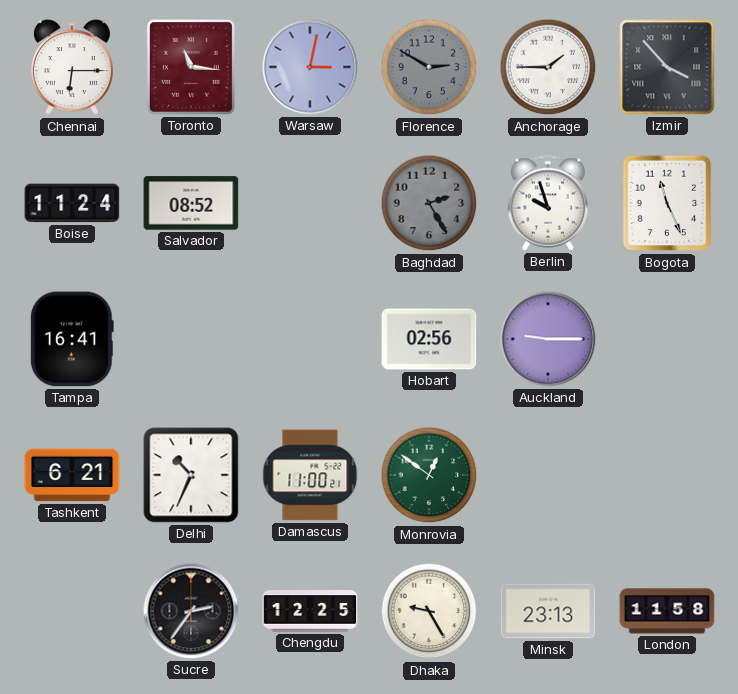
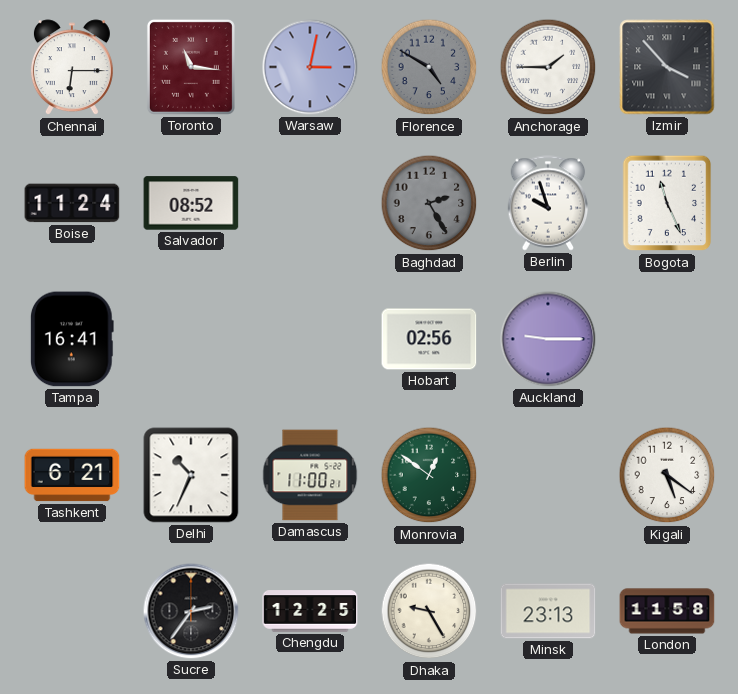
Florence: 2:50 -> 4:50 (429, 67)
Kigali: none -> 5:21 (667, 475)
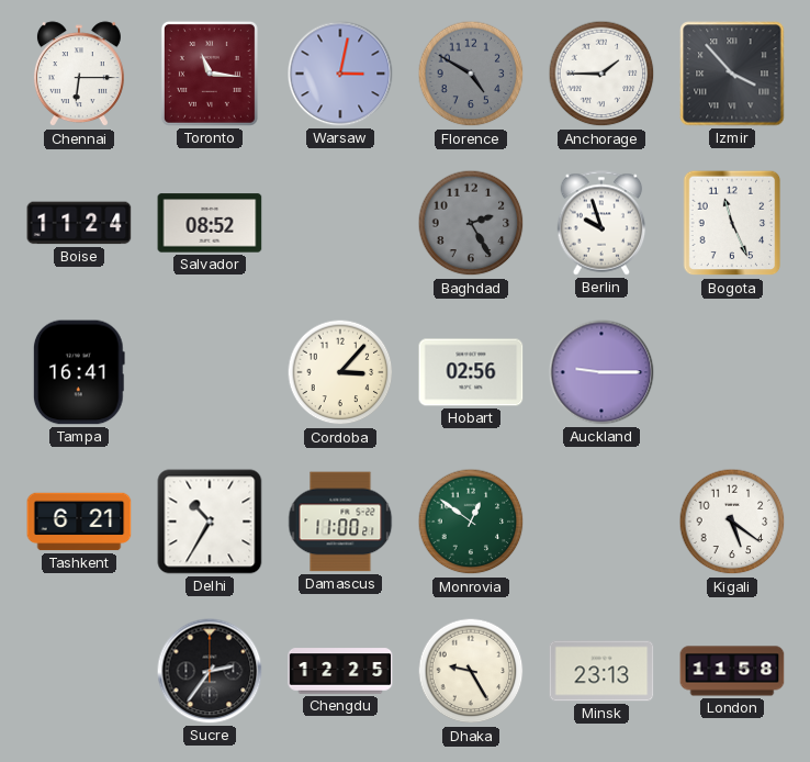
Cordoba: none -> 3:07 (340, 372)
Delhi: 10:34 -> 10:35 (210, 522)
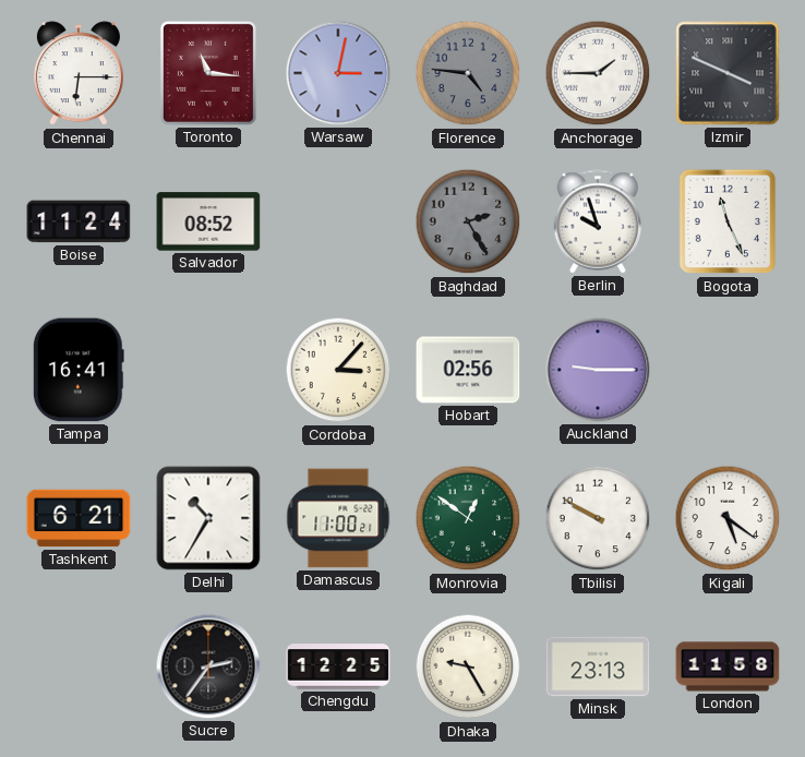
Florence: 4:50 -> 4:46 (468, 73)
Izmir: 3:53 -> 3:49 (728, 73)
Tbilisi: none -> 9:50 (598, 518)
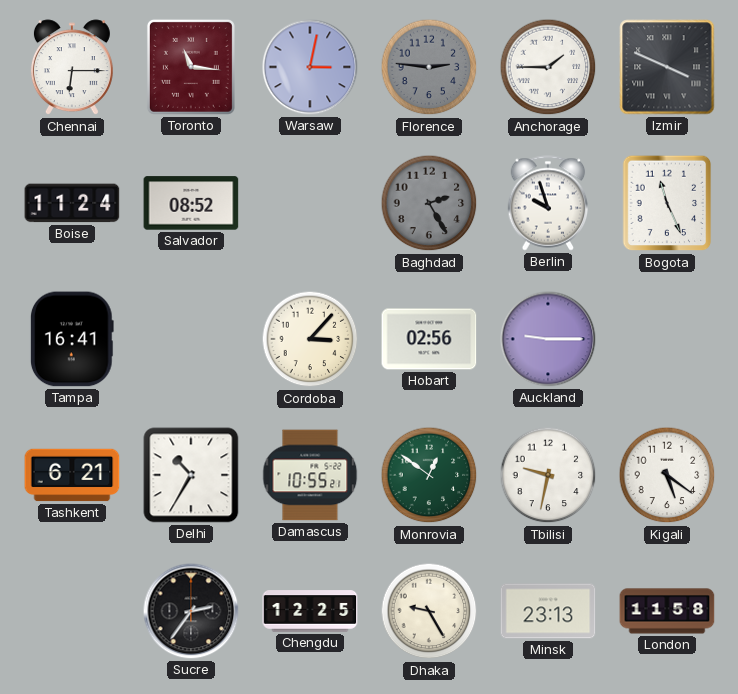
Florence: 4:46 -> 2:46 (429, 67)
Damascus: 11:00 -> 10:55 (310, 475)
Tbilisi: 9:50 -> 9:32 (548, 475)
